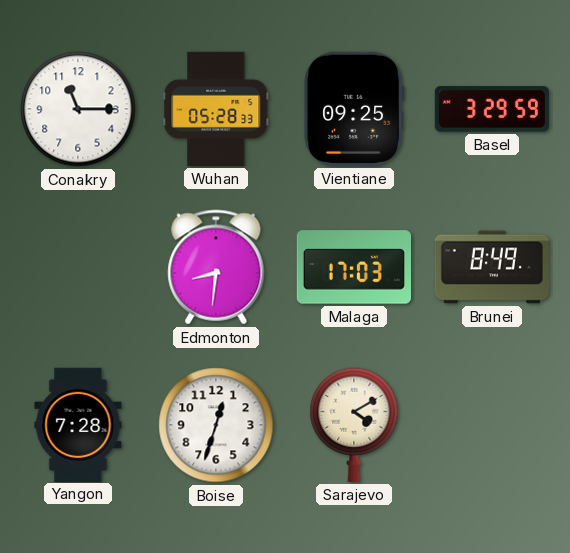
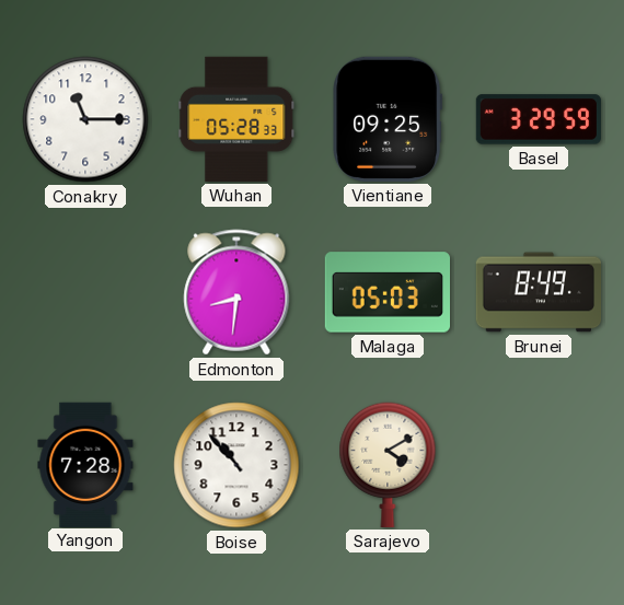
Malaga: 17:03 -> 05:03 (386, 292)
Boise: 12:33 -> 10:53 (236, 465)
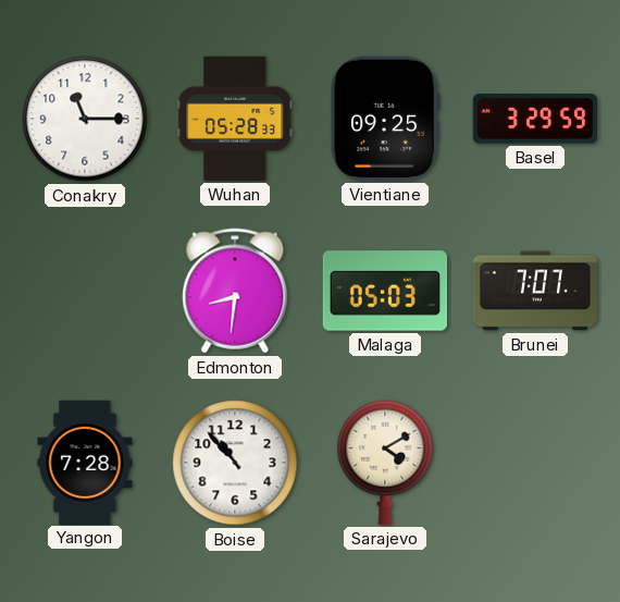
Brunei: 8:49 -> 7:07 (534, 291)
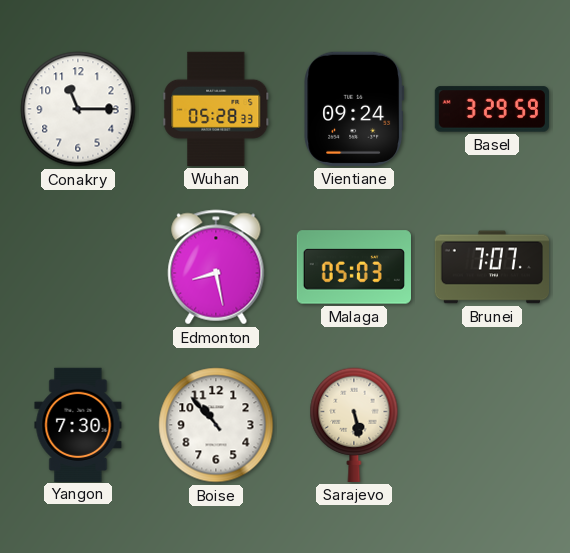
Vientiane: 09:25 -> 09:24 (354, 109)
Edmonton: 8:31 -> 8:28 (216, 267)
Yangon: 7:28 -> 7:30 (78, 424)
Sarajevo: 4:10 -> 5:28 (354, 425)
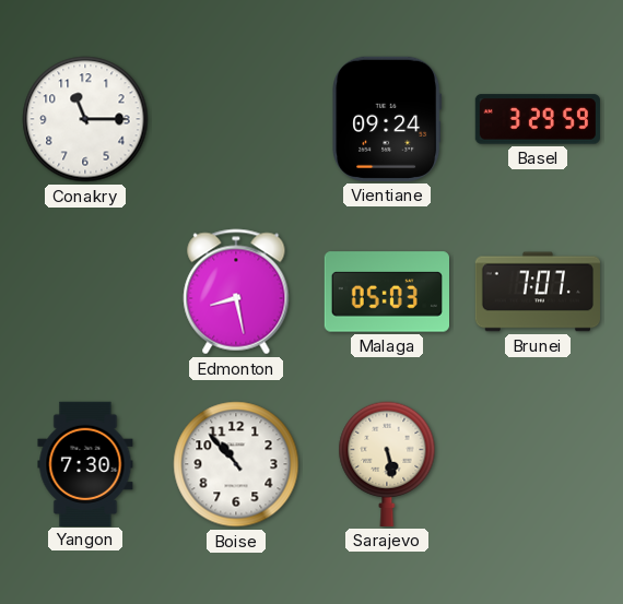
Wuhan: 05:28 -> none (216, 109)
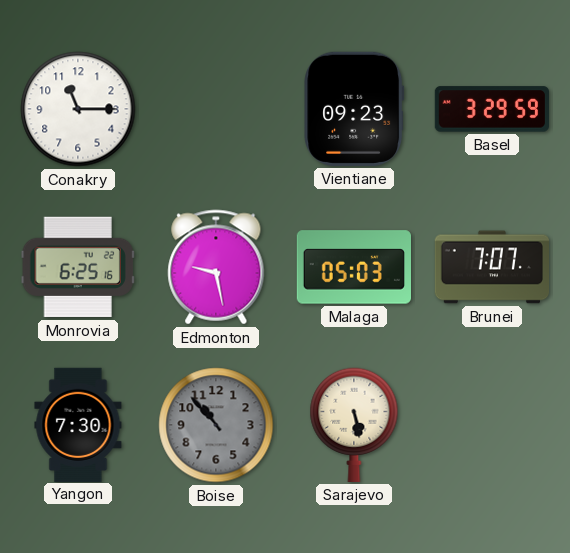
Vientiane: 09:24 -> 09:23 (354, 109)
Monrovia: none -> 6:25 (78, 267)
Edmonton: 8:28 -> 9:28 (216, 267)
Boise dial: white -> grey (216, 425)
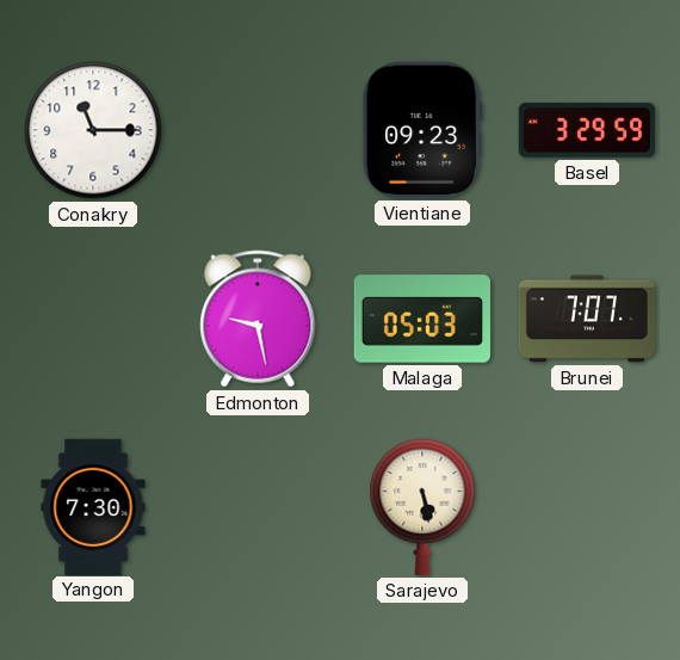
Monrovia: 6:25 -> none (78, 267)
Boise: 10:53 -> none (216, 425)
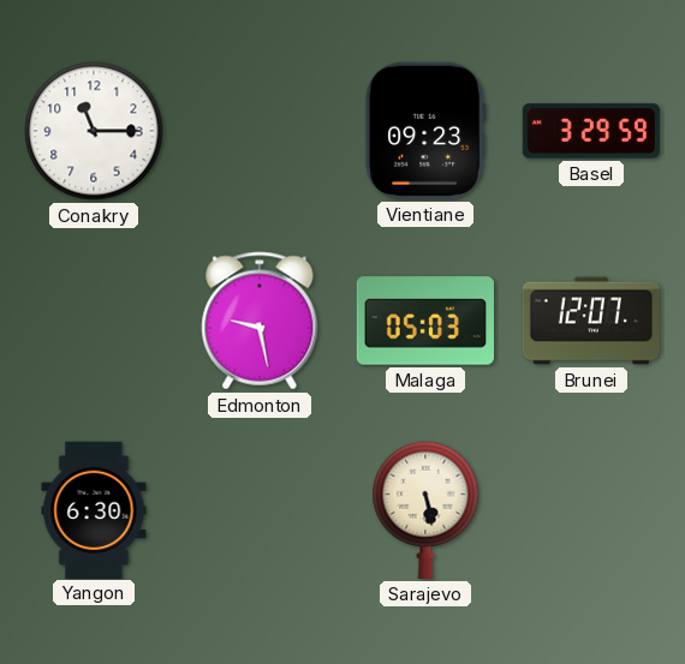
Brunei: 7:07 -> 12:07 (590, 321)
Yangon: 7:30 -> 6:30 (94, 509)
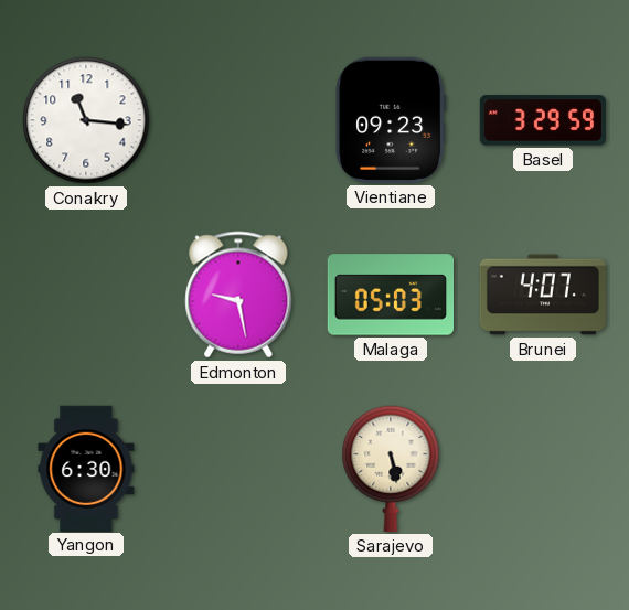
Conakry: 11:15 -> 11:16 (86, 120)
Brunei: 12:07 -> 4:07 (542, 295)
